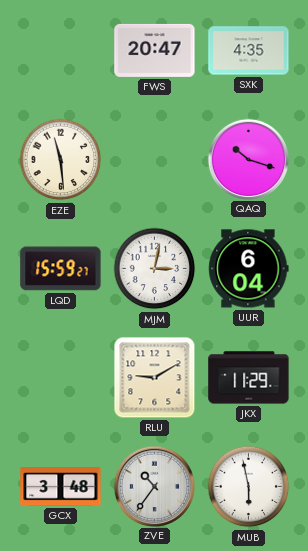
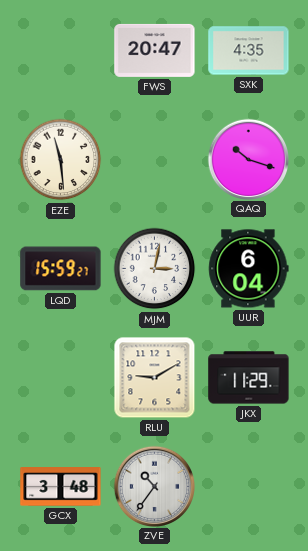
MUB: 5:58 -> none (249, 487)
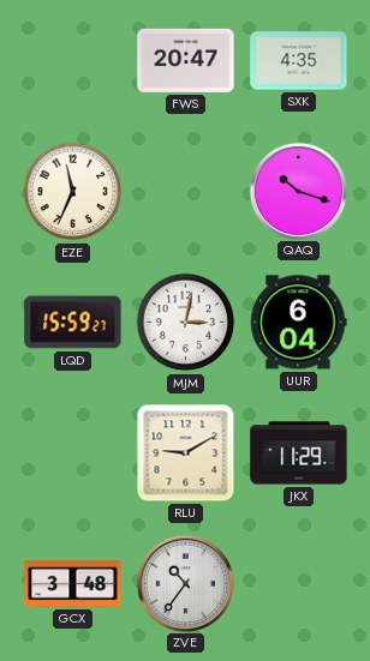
EZE: 11:29 -> 11:34 (73, 192)
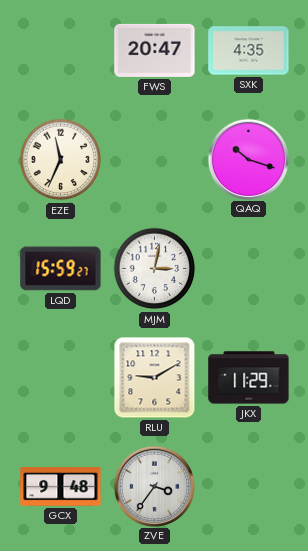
UUR: 6:04 -> none (299, 323)
GCX: 3:48 -> 9:48 (61, 487)
ZVE: 10:36 -> 3:36 (154, 486)
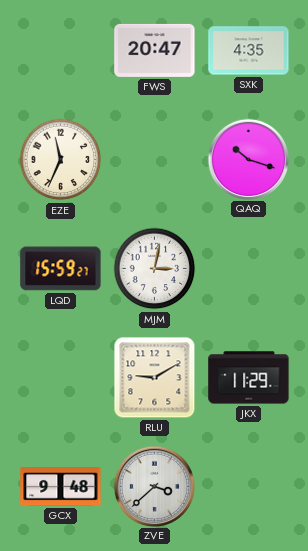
ZVE: 3:36 -> 3:38 (154, 486)
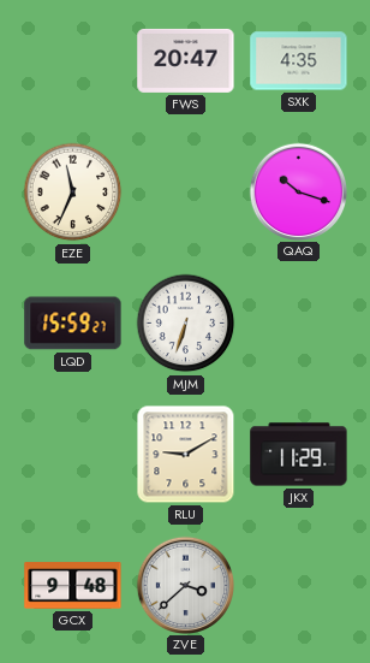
MJM: 3:02 -> 6:33 (186, 324)
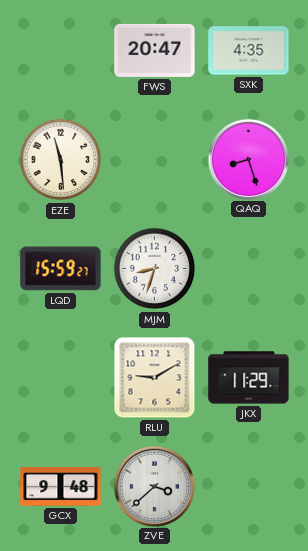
EZE: 11:34 -> 11:29 (61, 160)
QAQ: 10:18 -> 8:27 (248, 159)
MJM: 6:33 -> 8:33 (155, 269)
